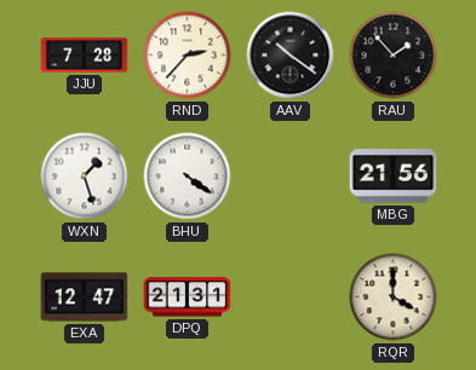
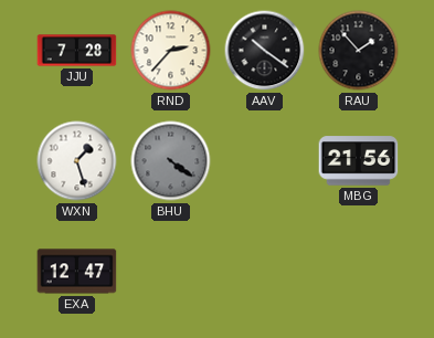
BHU dial: white -> grey (171, 161)
DPQ: 21:31 -> none (188, 297)
RQR: 4:00 -> none (394, 297)
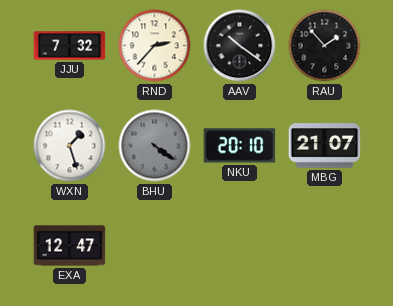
JJU: 7:28 -> 7:32 (70, 46)
NKU: none -> 20:10 (240, 146)
MBG: 21:56 -> 21:07 (325, 146)
